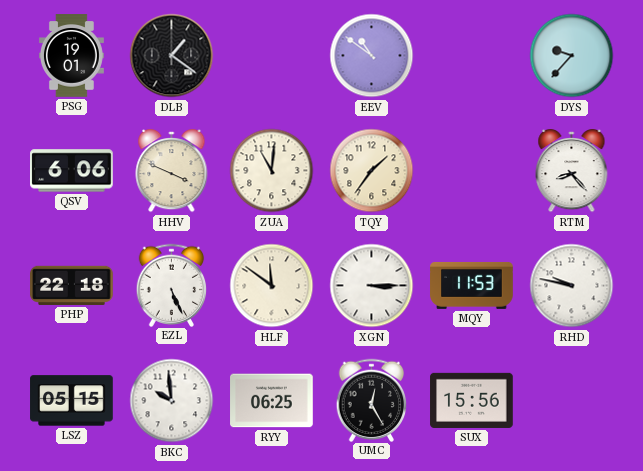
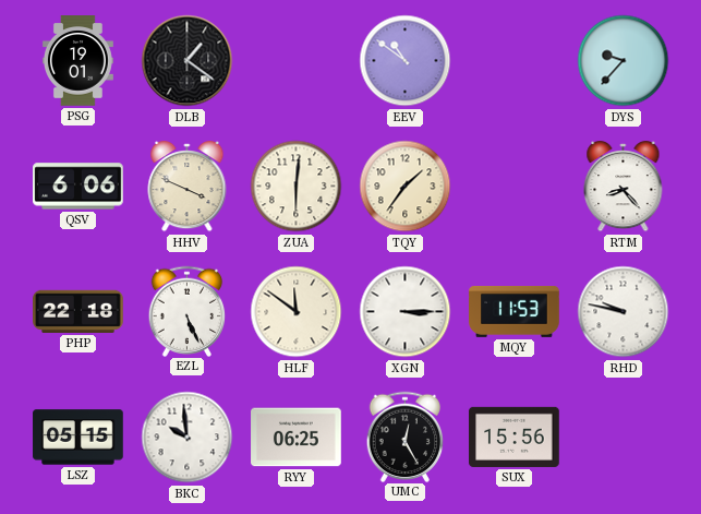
ZUA: 11:01 -> 6:01 (297, 187)
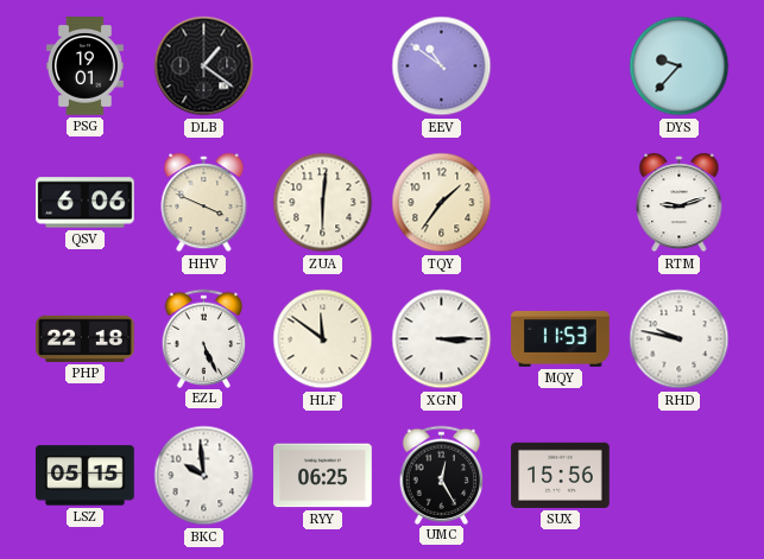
RTM: 8:23 -> 9:12 (680, 203)
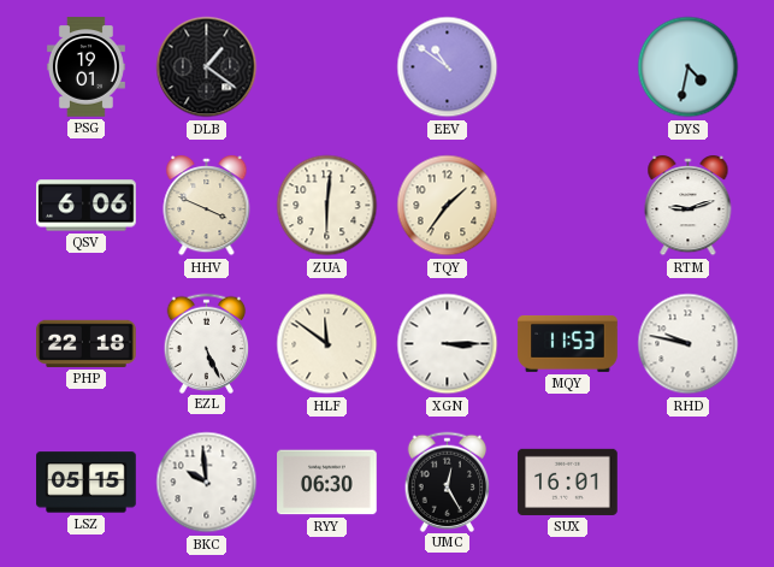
DYS: 9:37 -> 4:32 (689, 67)
RYY: 06:25 -> 06:30 (327, 483)
SUX: 15:56 -> 16:01 (568, 482)
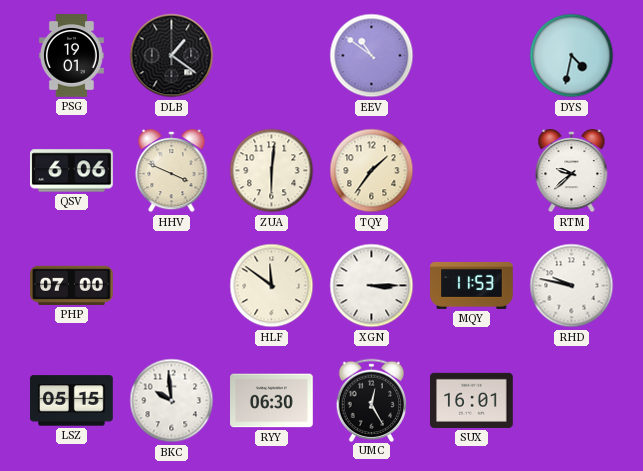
RTM: 9:12 -> 9:38 (572, 171)
PHP: 22:18 -> 07:00 (72, 285)
EZL: 5:26 -> none (207, 343)
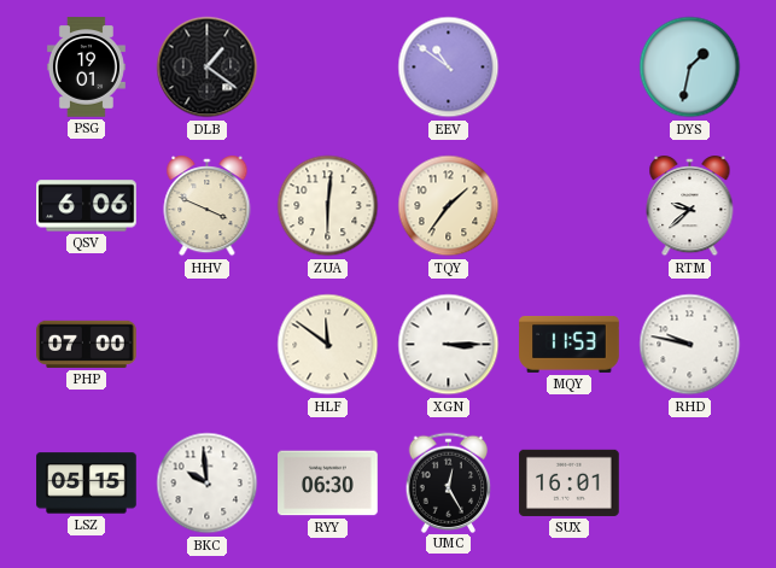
DYS: 4:32 -> 1:32 (690, 68)
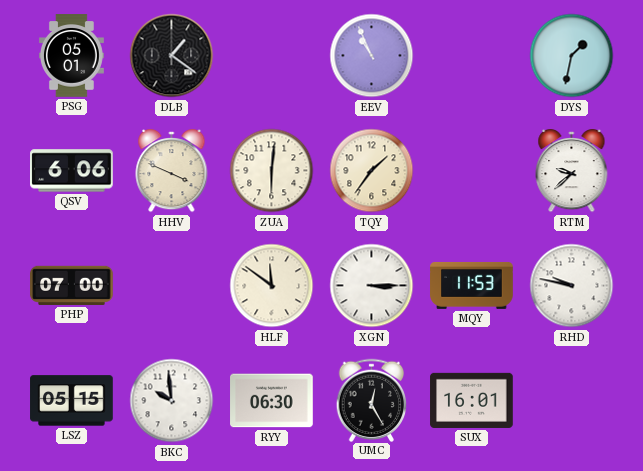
PSG: 19:01 -> 05:01 (71, 56)
EEV: 10:51 -> 10:56 (372, 56)
